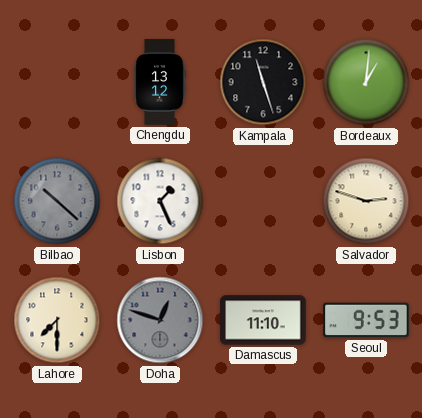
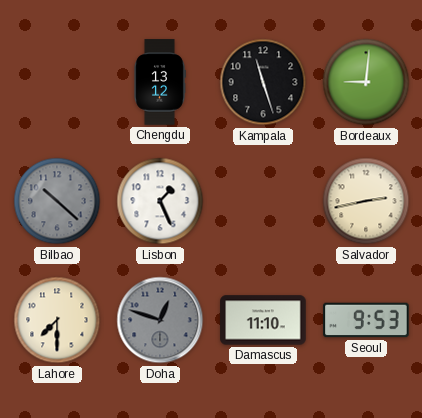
Bordeaux: 1:01 -> 9:01 (366, 82)
Salvador: 2:48 -> 2:43 (366, 201)
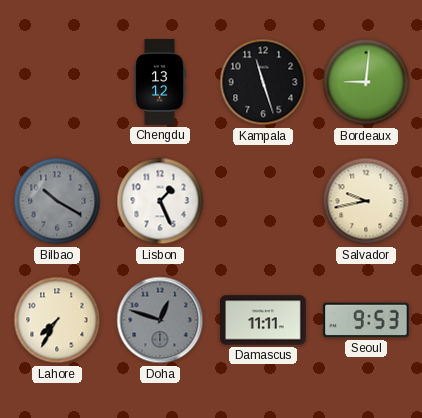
Bilbao: 10:22 -> 10:20 (57, 201)
Salvador: 2:43 -> 9:43 (366, 201)
Lahore: 7:30 -> 7:35 (57, 320)
Damascus: 11:10 -> 11:11 (263, 320)
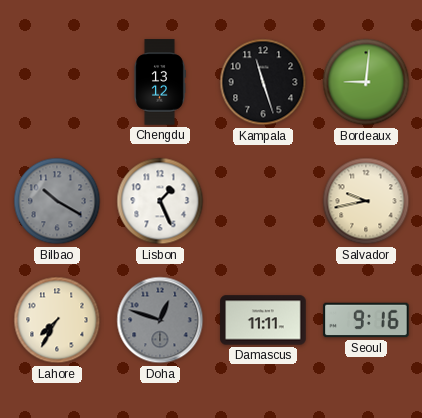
Seoul: 9:53 -> 9:16 (366, 320)
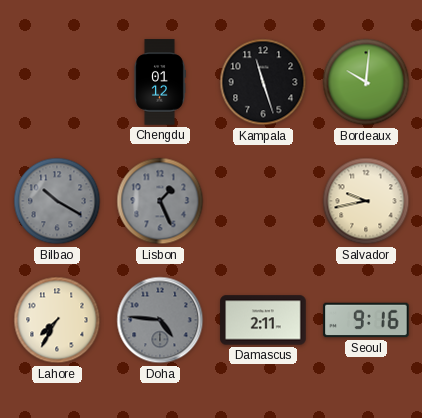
Chengdu: 13:12 -> 01:12 (160, 82)
Bordeaux: 9:01 -> 10:01 (366, 82)
Lisbon dial: white -> grey (160, 201)
Doha: 12:48 -> 4:46 (160, 320)
Damascus: 11:11 -> 2:11 (263, 320)
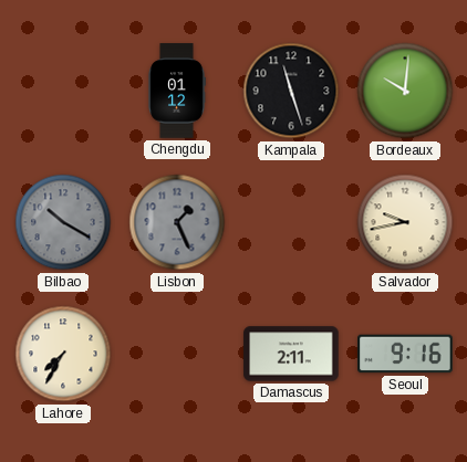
Doha: 4:46 -> none (160, 320)
